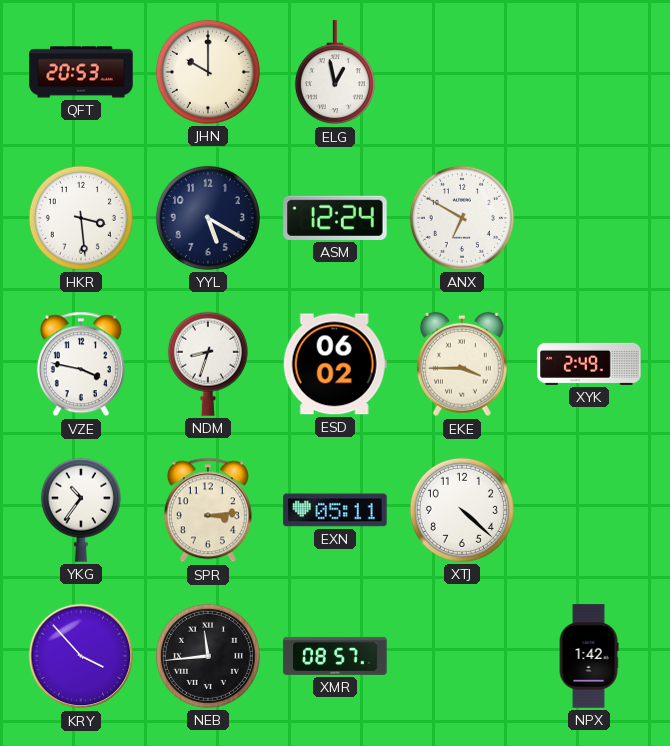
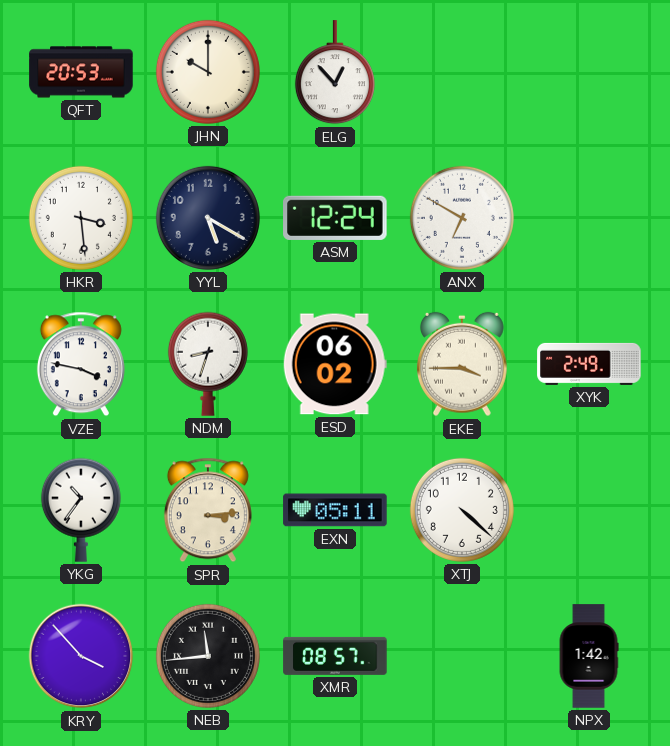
ELG: 12:58 -> 12:53 (335, 73)
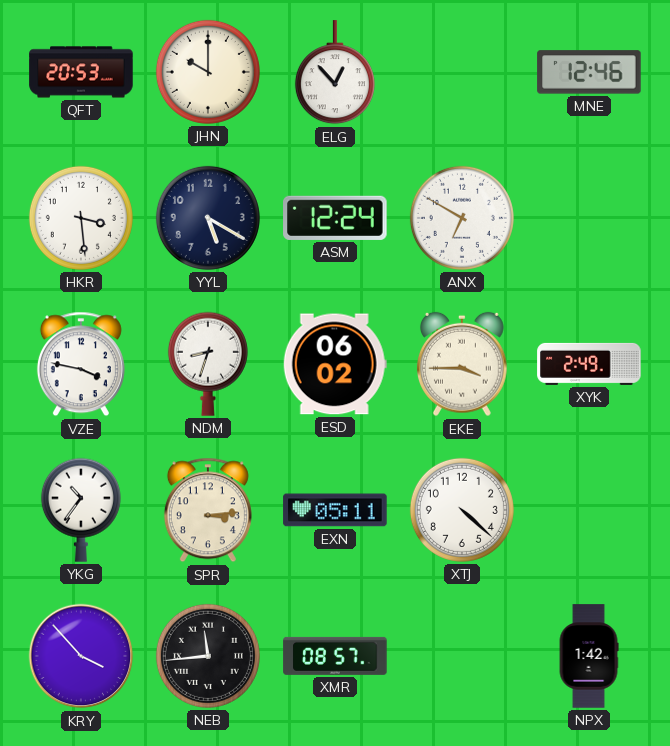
MNE: none -> 12:46 (589, 72)
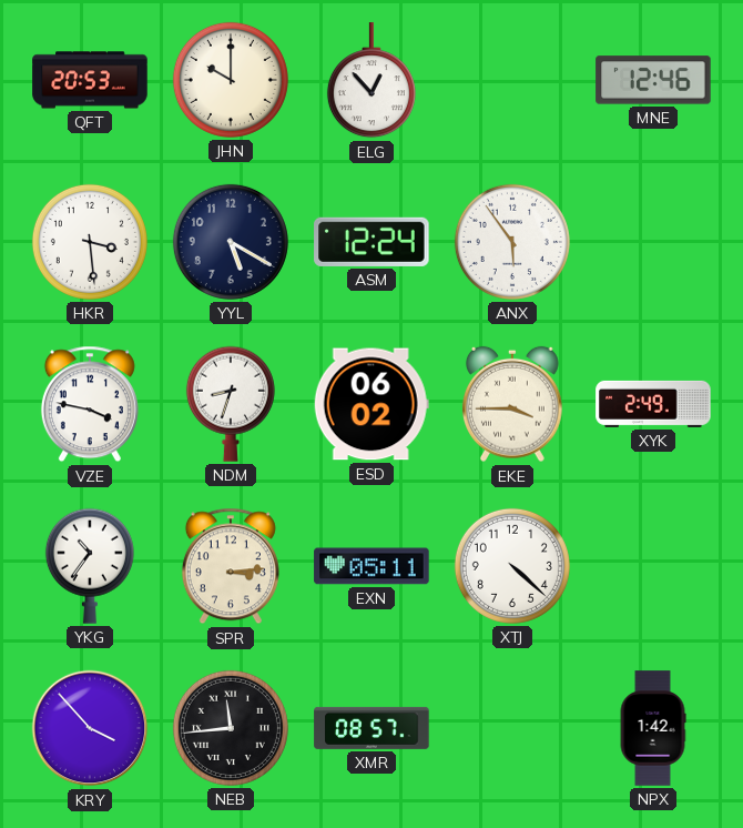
ANX: 6:50 -> 5:54 (512, 242)
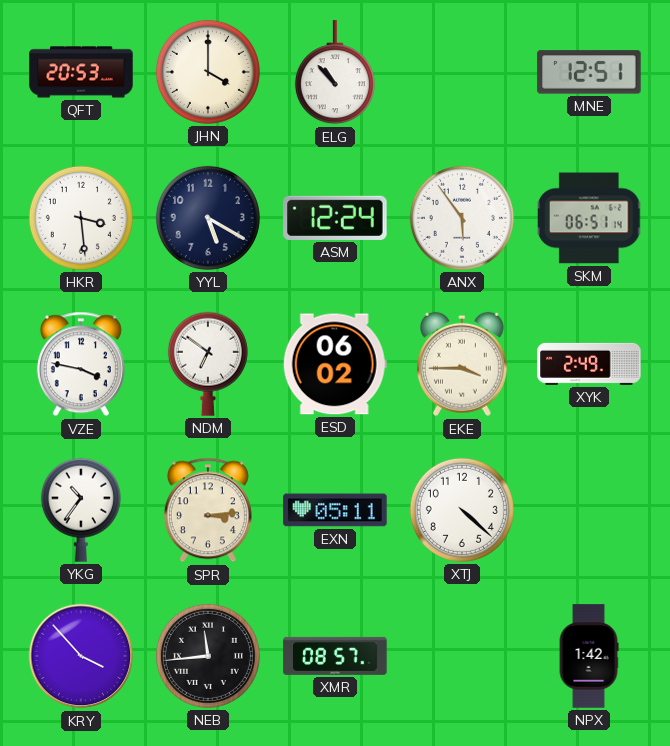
JHN: 10:00 -> 4:00 (208, 72)
ELG: 12:53 -> 10:53 (335, 73)
MNE: 12:46 -> 12:51 (589, 72)
SKM: none -> 06:51 (590, 218)
NDM: 8:33 -> 6:51 (208, 364)
